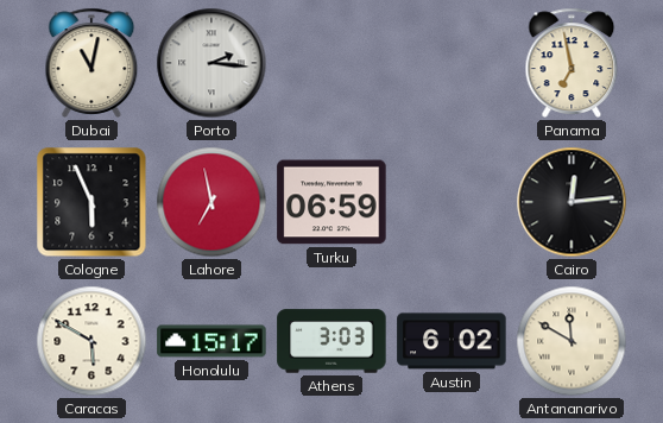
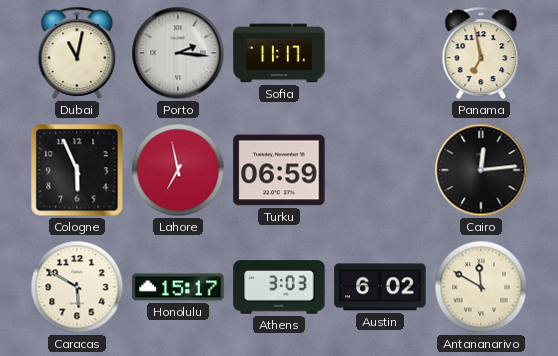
Sofia: none -> 11:17 (279, 53)
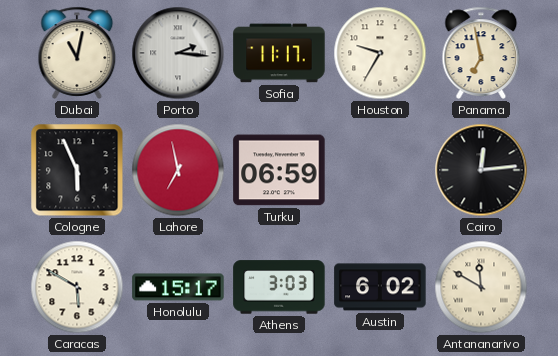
Houston: none -> 9:35 (380, 53)
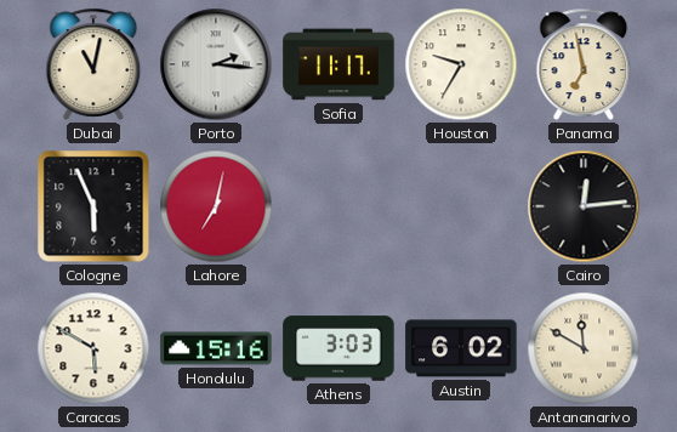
Lahore: 6:58 -> 7:02 (216, 206)
Turku: 06:59 -> none (279, 170)
Honolulu: 15:17 -> 15:16 (216, 348)
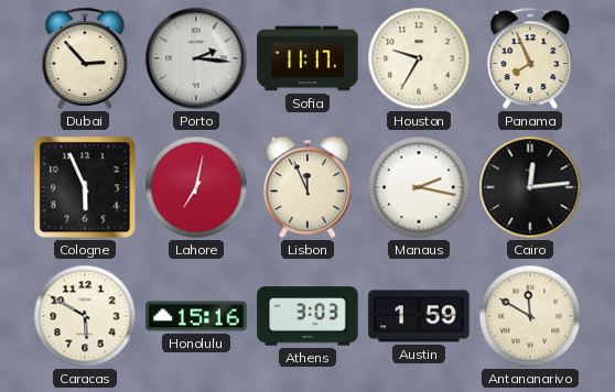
Dubai: 11:02 -> 2:53 (85, 58)
Panama: 6:58 -> 7:56 (530, 58)
Lisbon: none -> 11:56 (307, 187)
Manaus: none -> 2:17 (419, 187)
Austin: 6:02 -> 1:59 (419, 316)
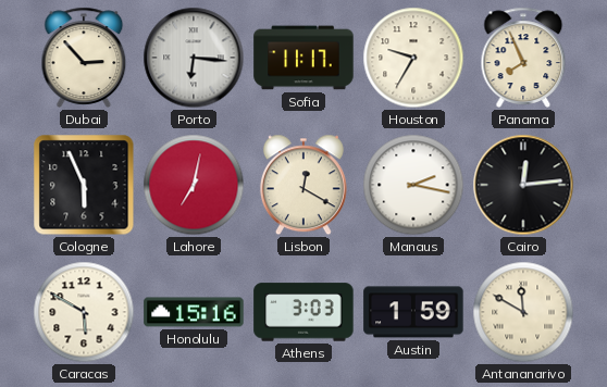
Porto: 2:16 -> 6:16 (194, 58)
Lisbon: 11:56 -> 12:20 (303, 185)
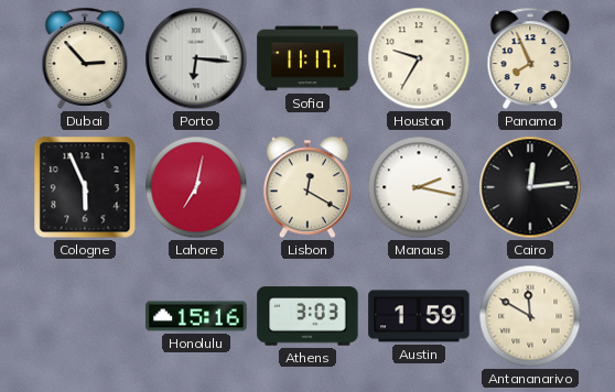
Caracas: 5:50 -> none (84, 312)
